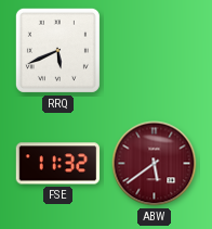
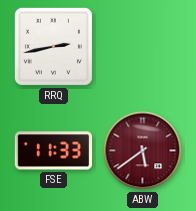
RRQ: 5:41 -> 2:43 (53, 46)
FSE: 11:32 -> 11:33 (54, 151)
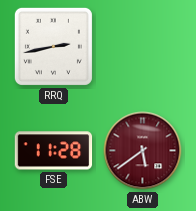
FSE: 11:33 -> 11:28 (54, 151)
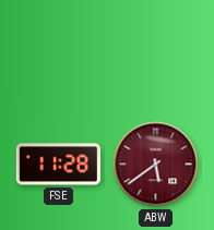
RRQ: 2:43 -> none (53, 46)
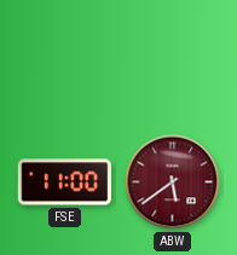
FSE: 11:28 -> 11:00 (65, 182)
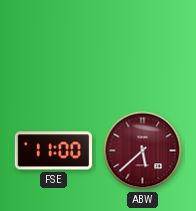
ABW: 5:39 -> 5:38 (143, 151)
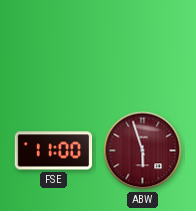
ABW: 5:38 -> 5:57 (143, 151)
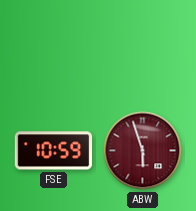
FSE: 11:00 -> 10:59 (54, 151)
